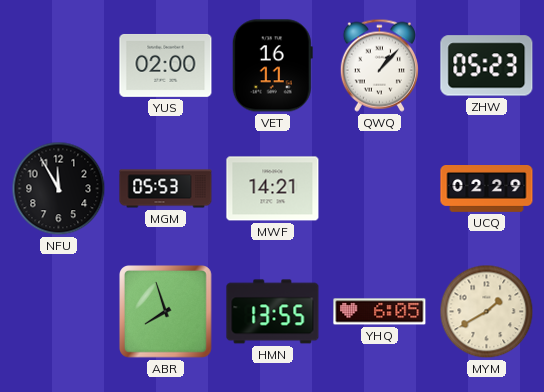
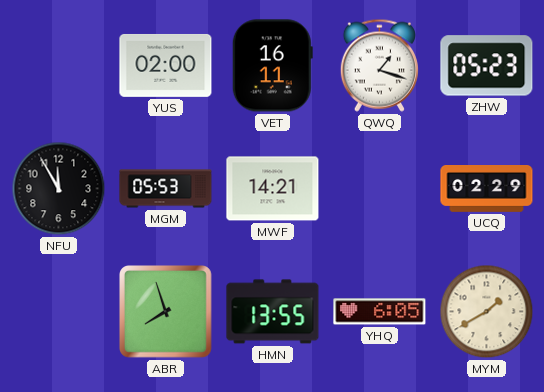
QWQ: 1:07 -> 1:18 (379, 65)
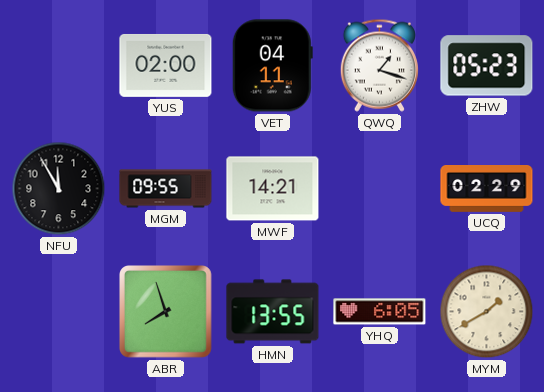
VET: 16:11 -> 04:11 (272, 66)
MGM: 05:53 -> 09:55 (166, 189)
